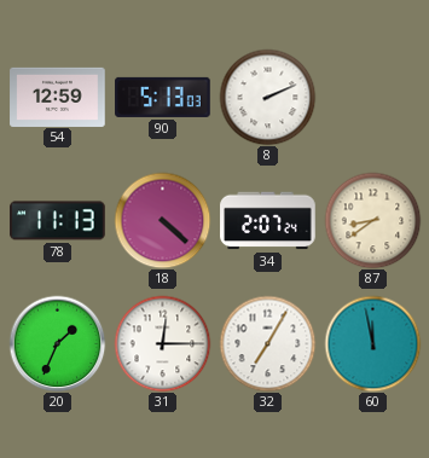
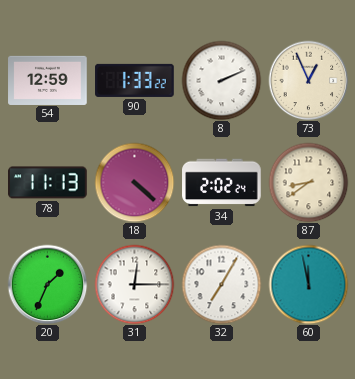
90: 5:13 -> 1:33 (135, 80)
73: none -> 12:56 (308, 80)
34: 2:07 -> 2:02 (222, 183)
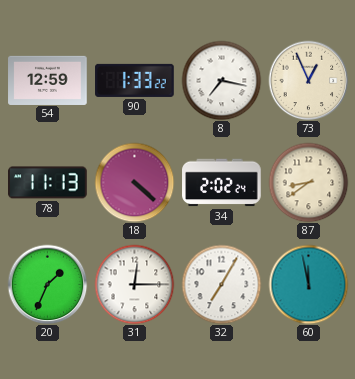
8: 2:11 -> 7:17 (221, 80)
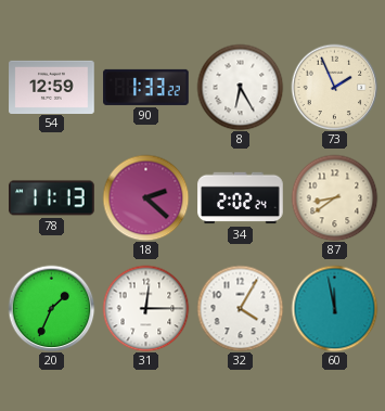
8: 7:17 -> 6:25 (240, 87)
73: 12:56 -> 1:56 (334, 87)
18: 4:22 -> 2:22 (145, 197)
32: 7:05 -> 4:05 (240, 308)
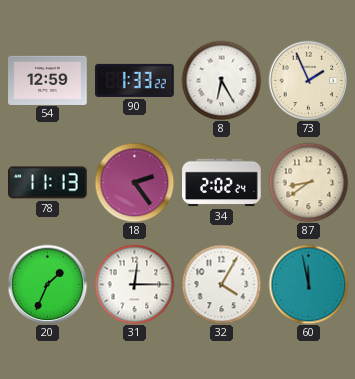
18: 2:22 -> 2:24 (134, 182)
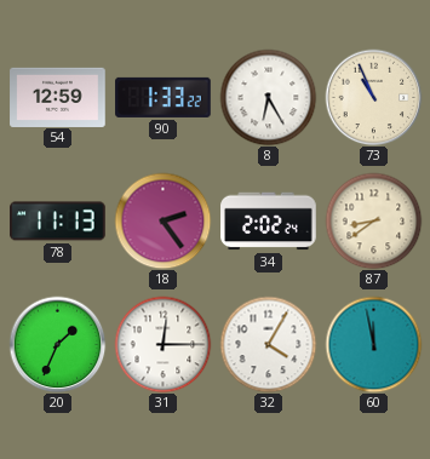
73: 1:56 -> 10:56 (373, 97)
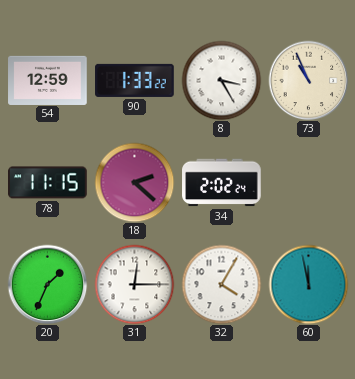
8: 6:25 -> 3:25 (221, 80)
78: 11:13 -> 11:15 (48, 183)
18: 2:24 -> 2:22 (134, 182)
87: 8:39 -> none (373, 220)
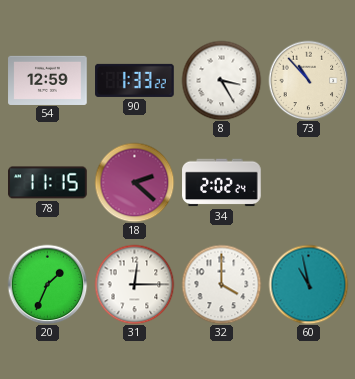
73: 10:56 -> 10:53 (308, 80)
32: 4:05 -> 4:00 (221, 284)
60: 11:58 -> 10:58 (308, 284)
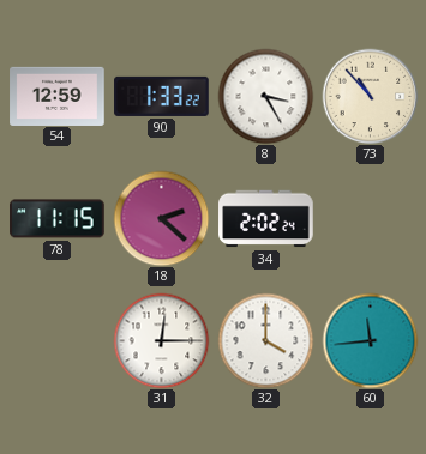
20: 1:34 -> none (47, 284)
60: 10:58 -> 11:44 (370, 340)
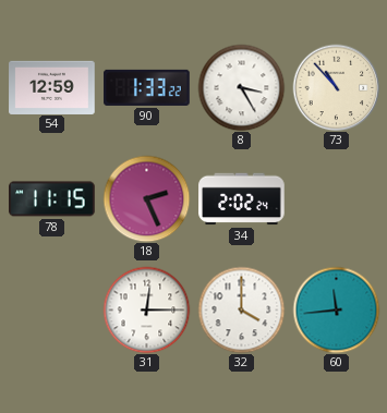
18: 2:22 -> 2:26 (146, 198)
